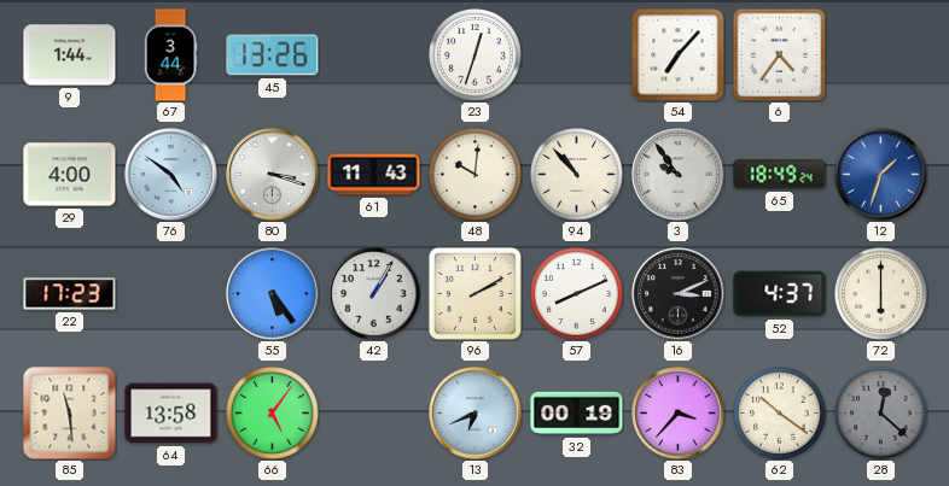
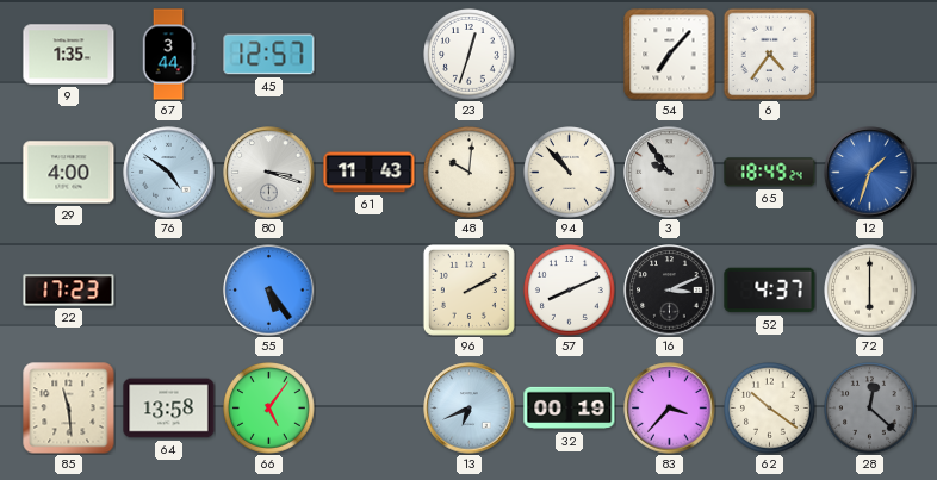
9: 1:44 -> 1:35 (69, 55)
45: 13:26 -> 12:57 (269, 55)
42: 1:05 -> none (374, 294)
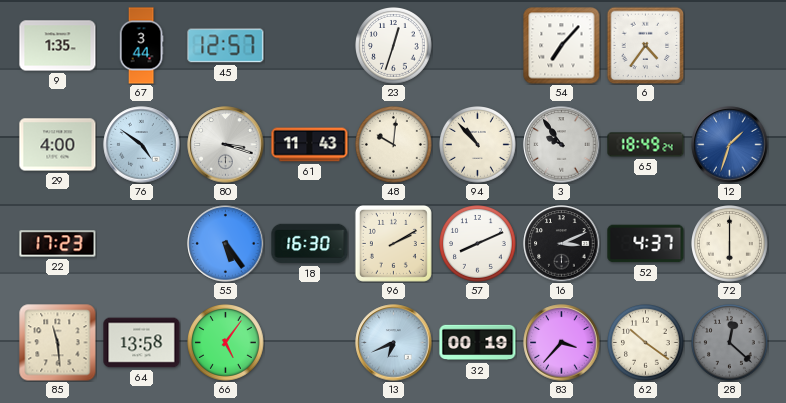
18: none -> 16:30 (310, 244)
